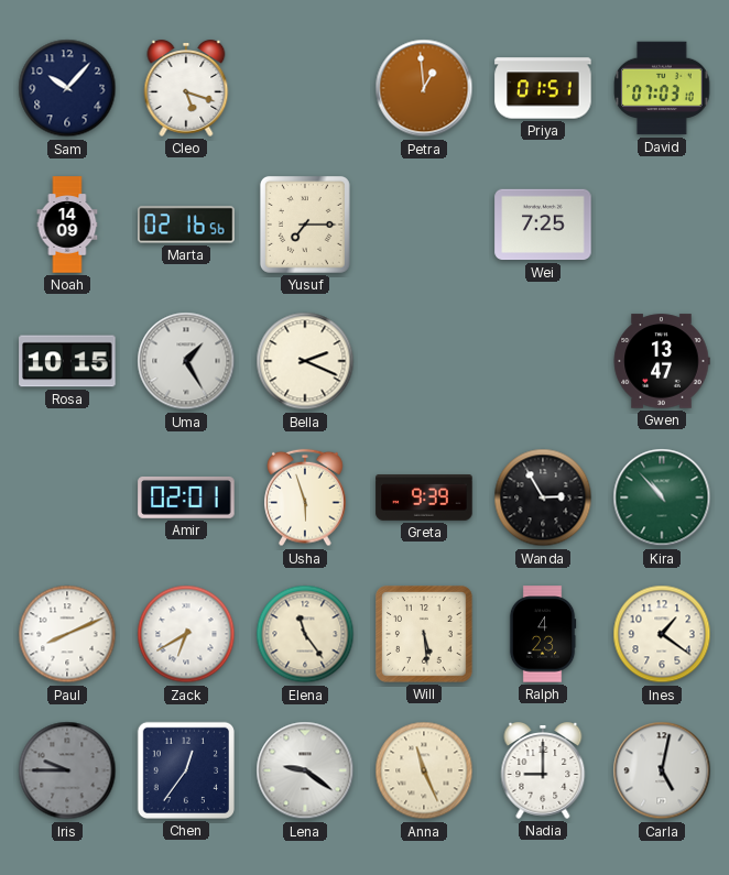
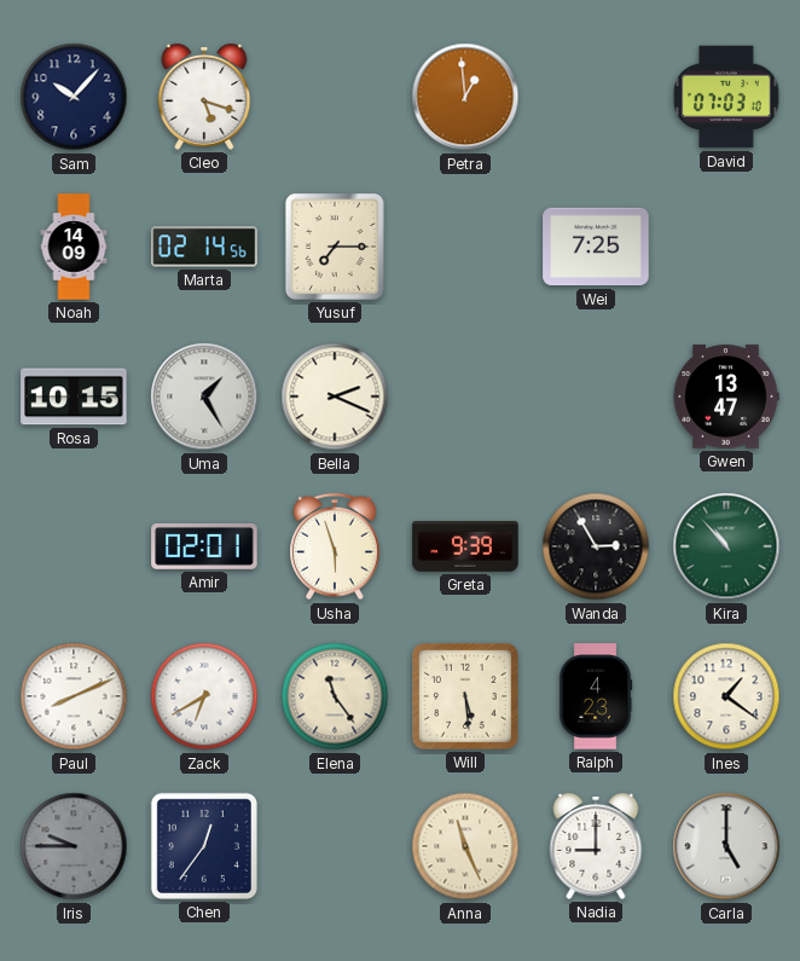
Priya: 01:51 -> none (543, 88)
Marta: 02:16 -> 02:14 (204, 247)
Lena: 9:21 -> none (305, 770)
Carla: 5:02 -> 5:00 (726, 846)
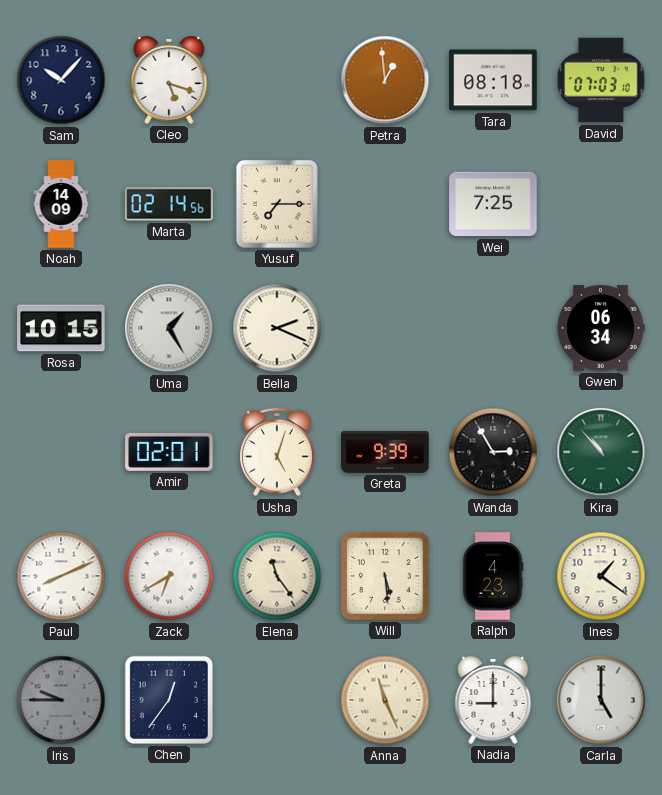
Tara: none -> 08:18 (493, 80)
Gwen: 13:47 -> 06:34 (601, 328)
Usha: 5:57 -> 5:03 (277, 452)
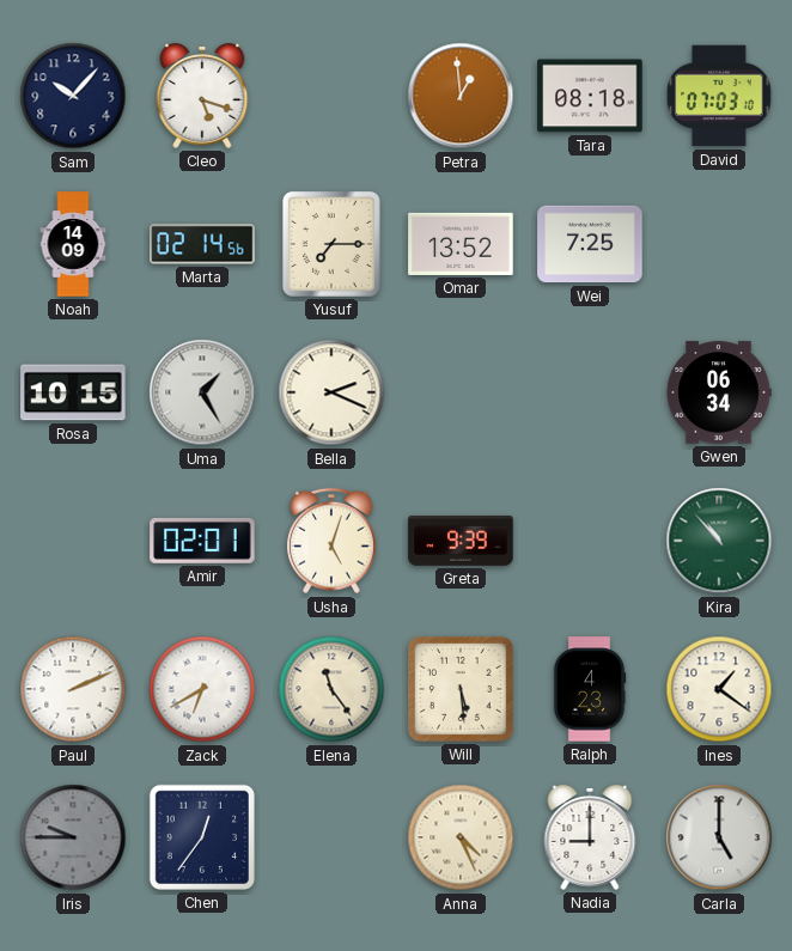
Omar: none -> 13:52 (461, 244)
Wanda: 2:55 -> none (493, 452)
Paul: 8:11 -> 2:11 (73, 689)
Anna: 11:26 -> 4:26 (461, 837)
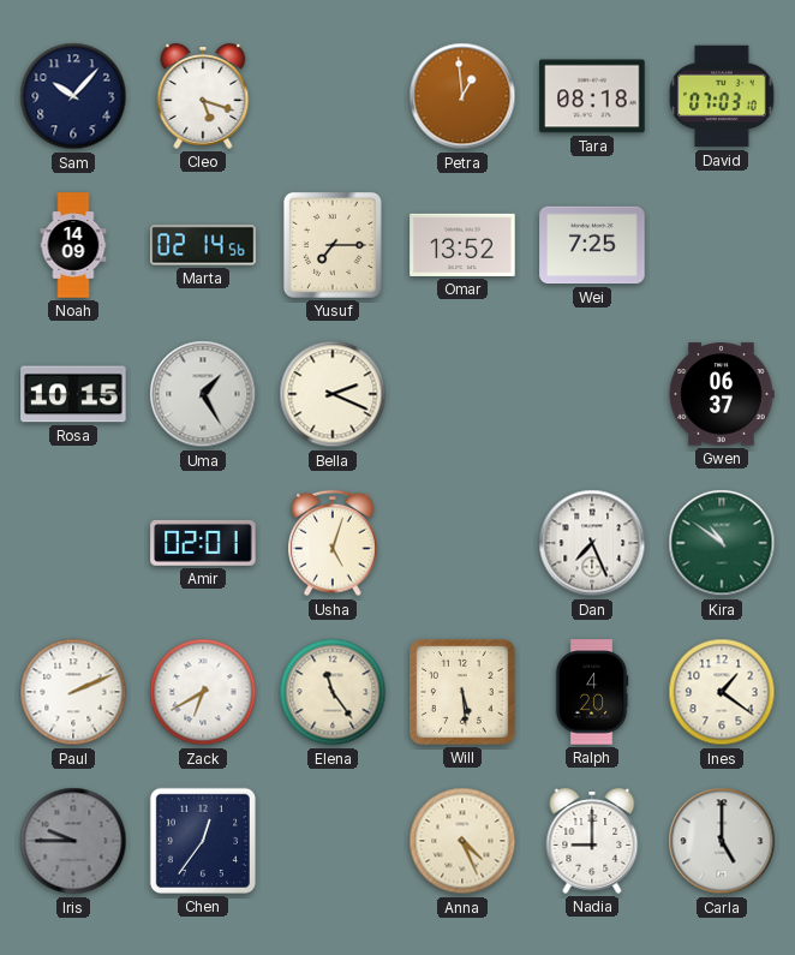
Gwen: 06:34 -> 06:37 (722, 394)
Greta: 9:39 -> none (461, 542)
Dan: none -> 7:26 (592, 543)
Kira: 10:53 -> 10:51 (722, 543)
Ralph: 4:23 -> 4:20 (592, 692)
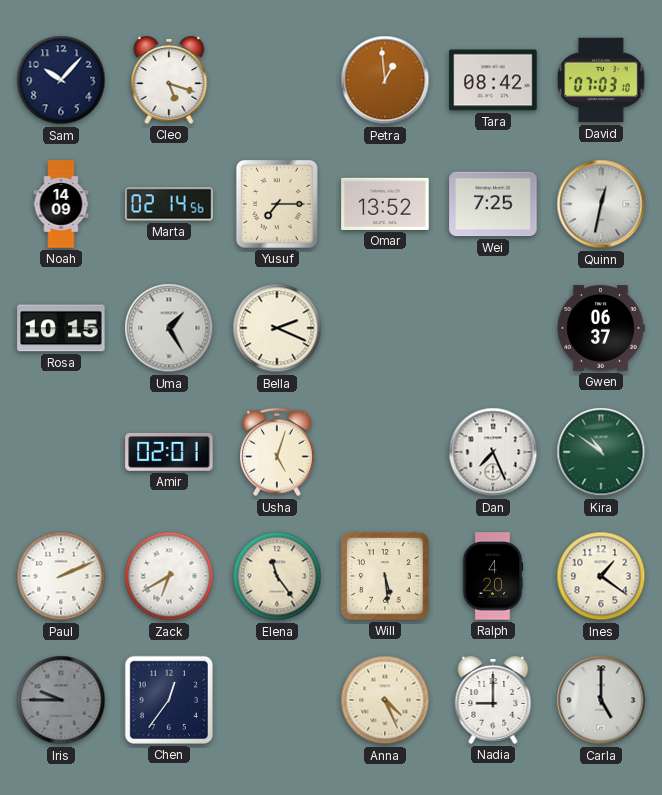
Tara: 08:18 -> 08:42 (493, 80)
Quinn: none -> 12:32 (601, 204)
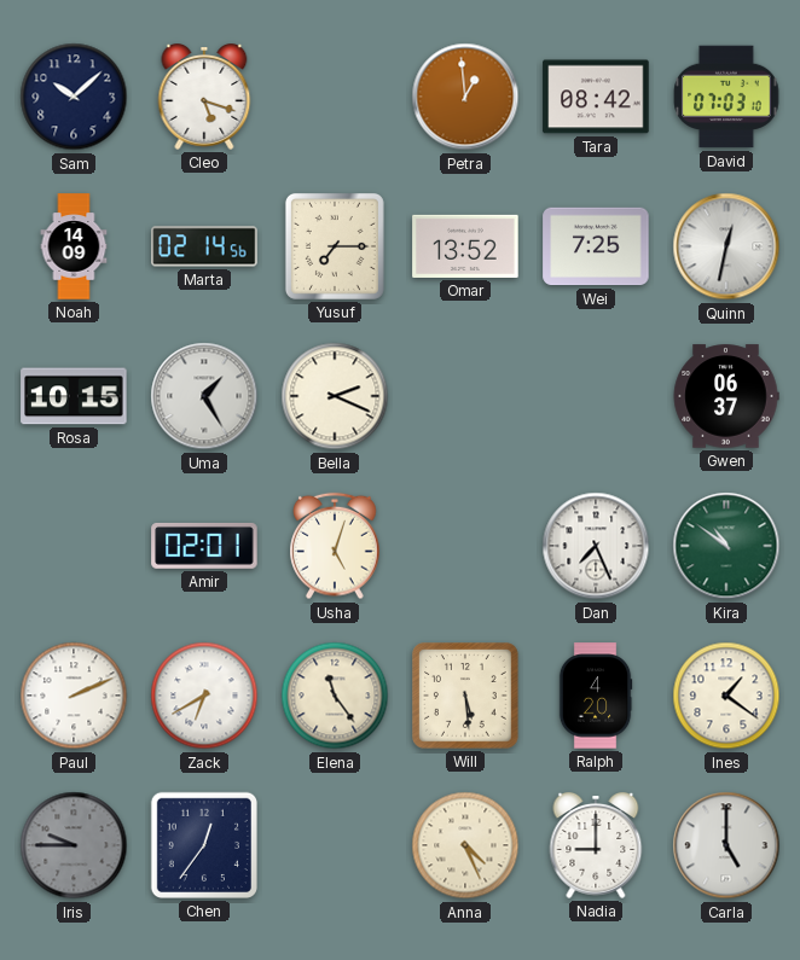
Sam: 10:07 -> 10:08 (74, 97)
